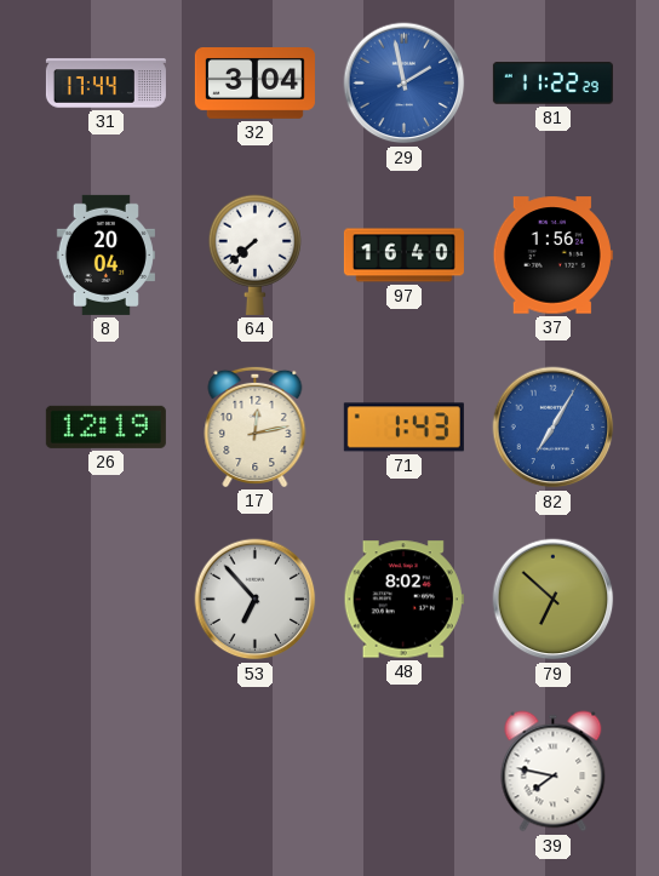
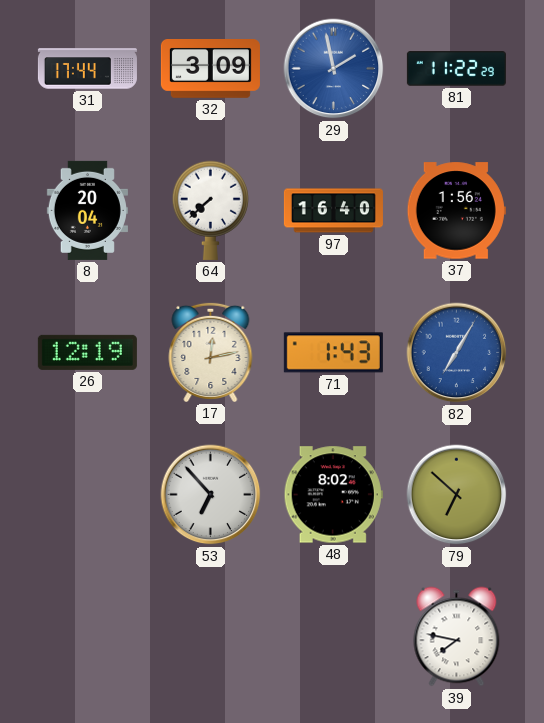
32: 3:04 -> 3:09 (210, 69)
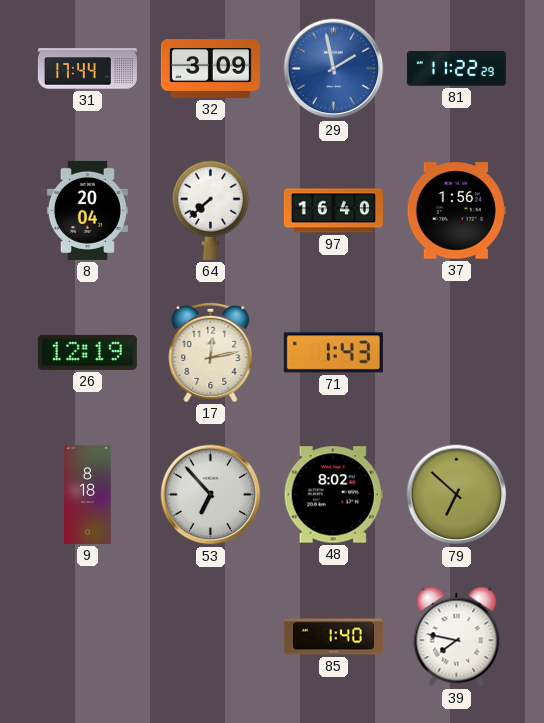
82: 7:05 -> none (457, 353)
9: none -> 8:18 (88, 494)
85: none -> 1:40 (333, 637)
